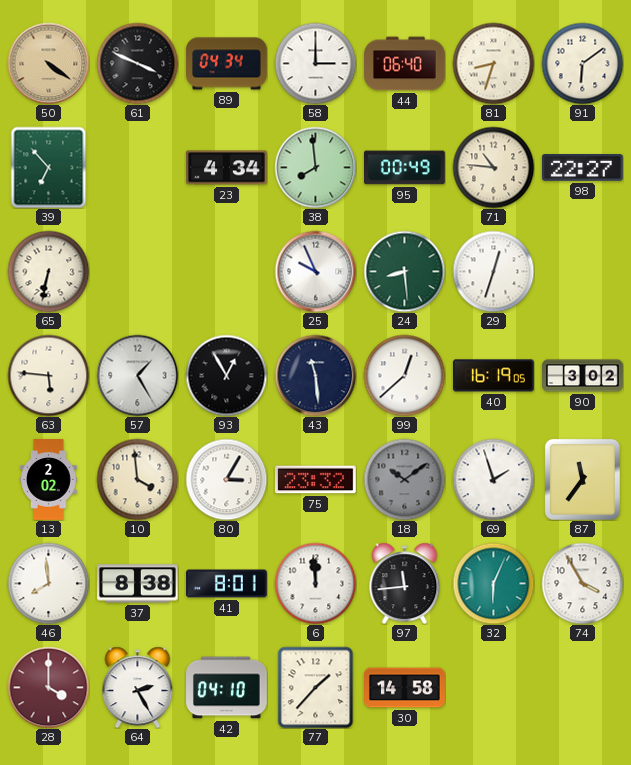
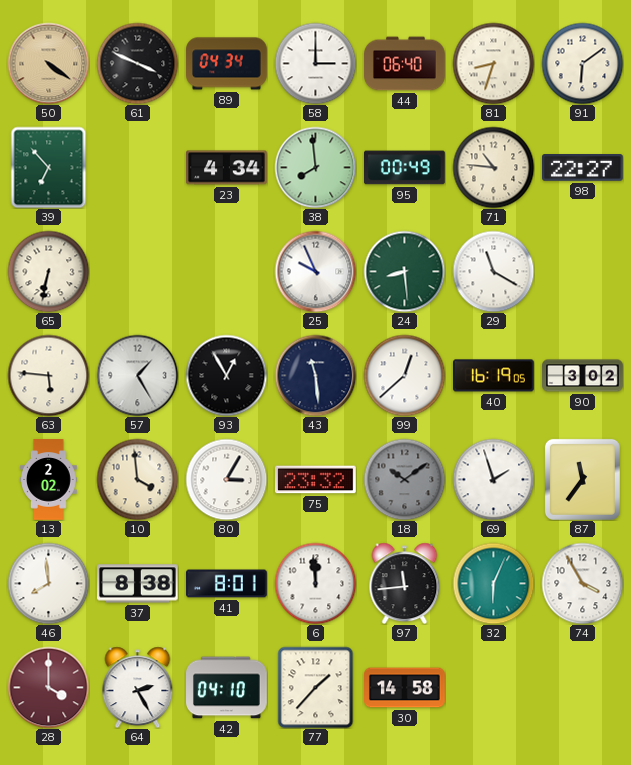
29: 12:33 -> 11:20 (493, 271)
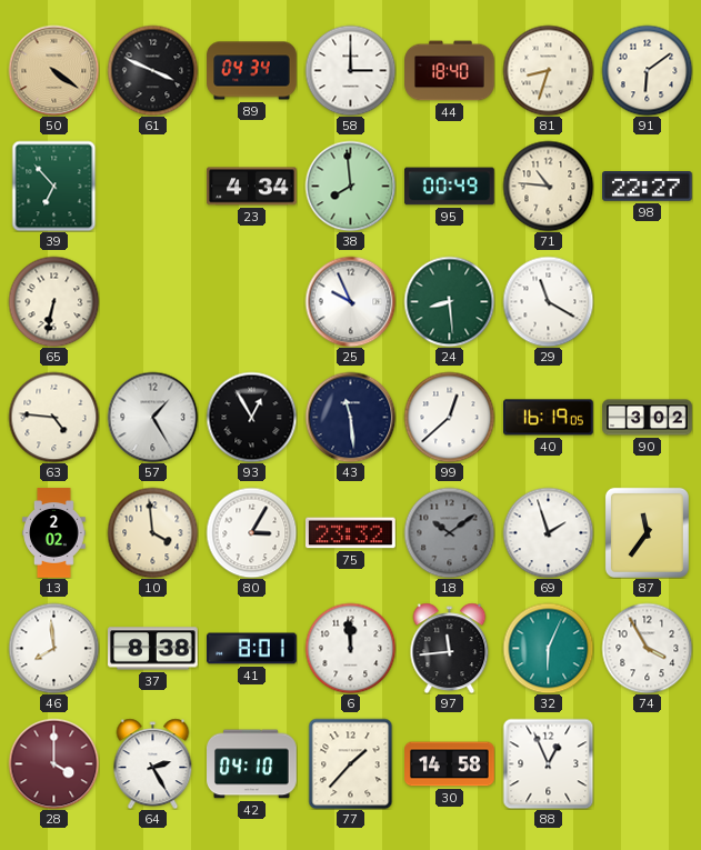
44: 06:40 -> 18:40 (450, 71)
63: 5:46 -> 4:46 (53, 417)
88: none -> 12:56 (548, 763)
